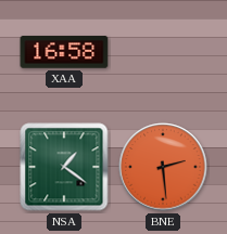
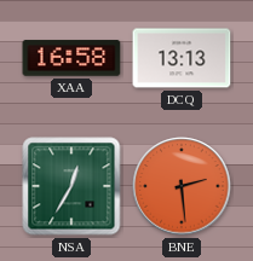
DCQ: none -> 13:13 (182, 58)
NSA: 1:21 -> 12:35 (71, 186)
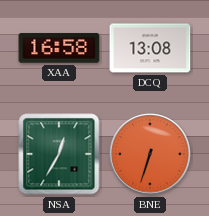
DCQ: 13:13 -> 13:08 (150, 48)
BNE: 2:29 -> 6:33 (150, 154)
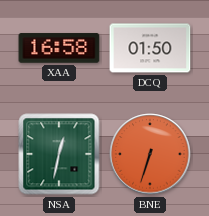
DCQ: 13:08 -> 01:50 (150, 48)
NSA: 12:35 -> 12:32 (59, 154)
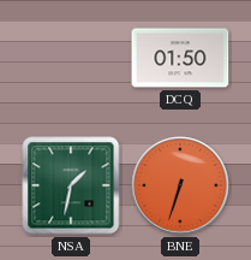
XAA: 16:58 -> none (59, 48)
NSA: 12:32 -> 1:32 (71, 185)
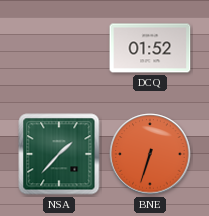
DCQ: 01:50 -> 01:52 (150, 48)
NSA: 1:32 -> 1:37 (59, 154)
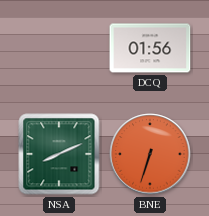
DCQ: 01:52 -> 01:56 (150, 48)
NSA: 1:37 -> 8:11 (59, 154)
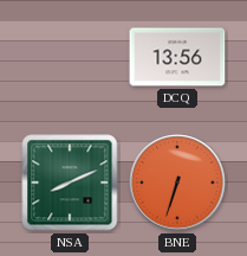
DCQ: 01:56 -> 13:56 (177, 57)
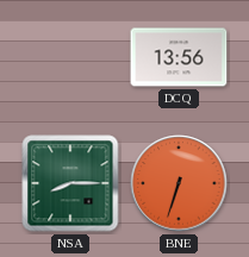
NSA: 8:11 -> 8:15 (70, 183)
